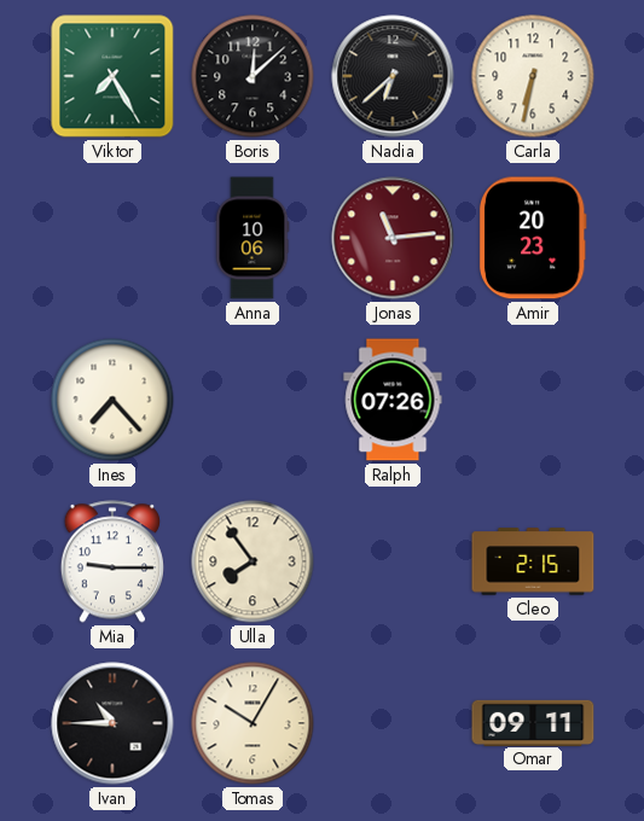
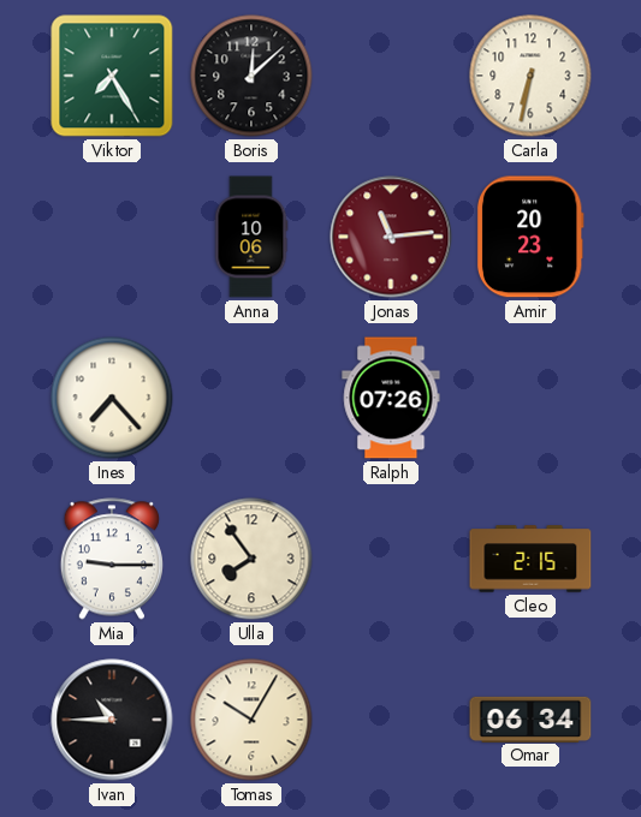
Nadia: 6:38 -> none (393, 76)
Omar: 09:11 -> 06:34 (530, 718)
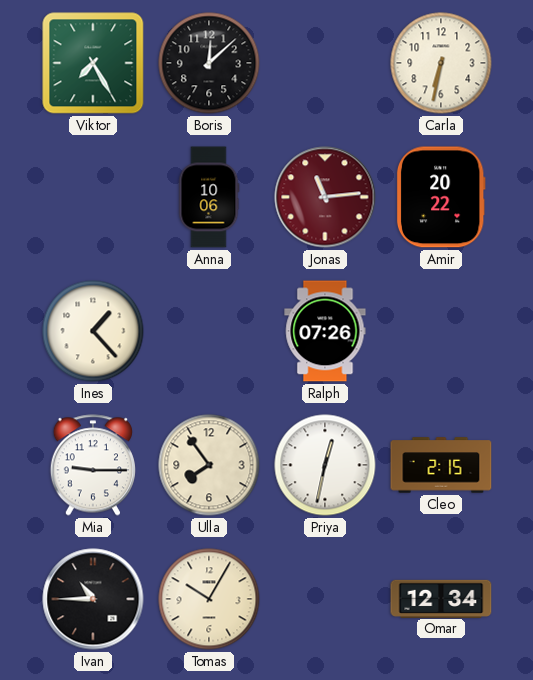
Amir: 20:23 -> 20:22 (441, 197)
Ines: 7:23 -> 1:23 (93, 331)
Priya: none -> 12:32 (325, 465)
Omar: 06:34 -> 12:34 (441, 598)
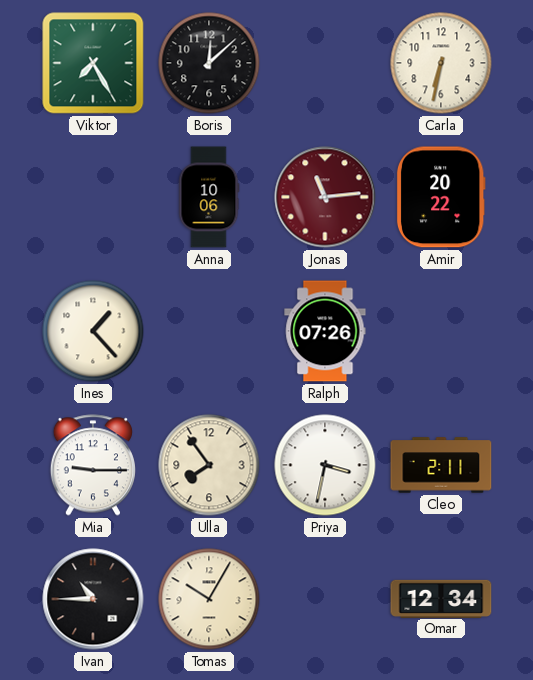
Priya: 12:32 -> 3:32 (325, 465)
Cleo: 2:15 -> 2:11 (441, 465)
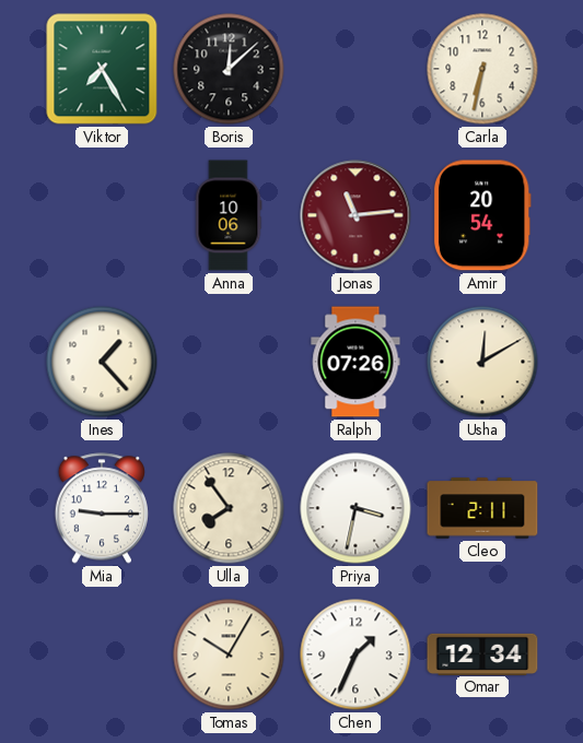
Amir: 20:22 -> 20:54 (482, 215)
Usha: none -> 12:10 (482, 362)
Ivan: 10:45 -> none (93, 599)
Chen: none -> 1:34 (355, 654)
